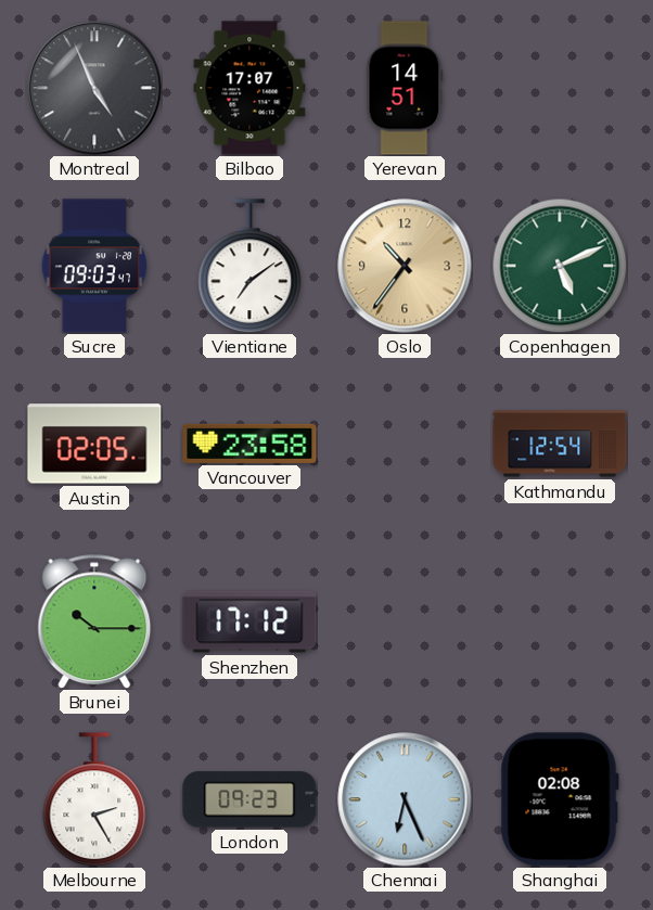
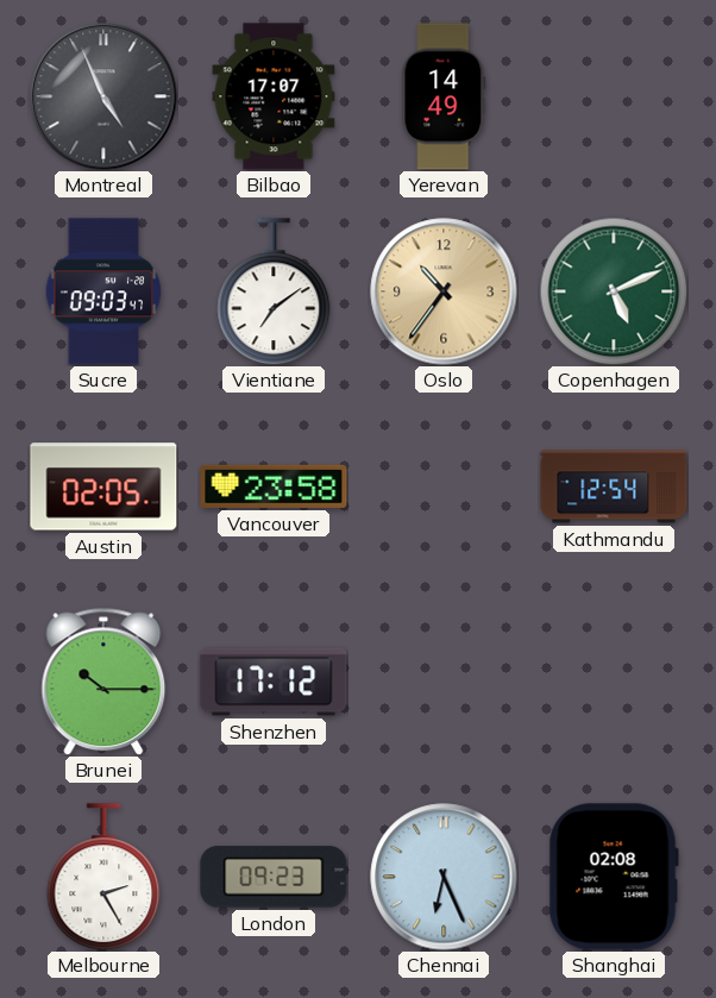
Yerevan: 14:51 -> 14:49 (444, 96)
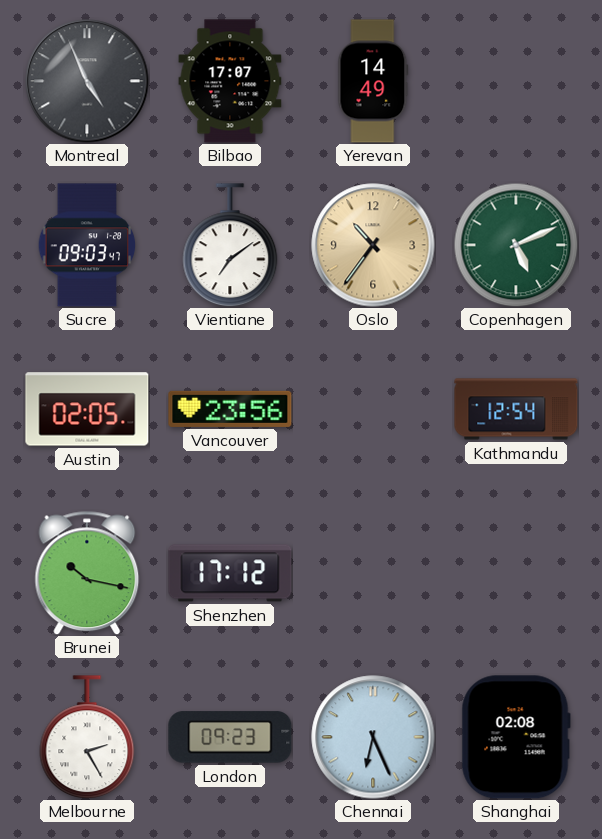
Vancouver: 23:58 -> 23:56 (230, 409)
Brunei: 10:15 -> 10:17 (87, 573)
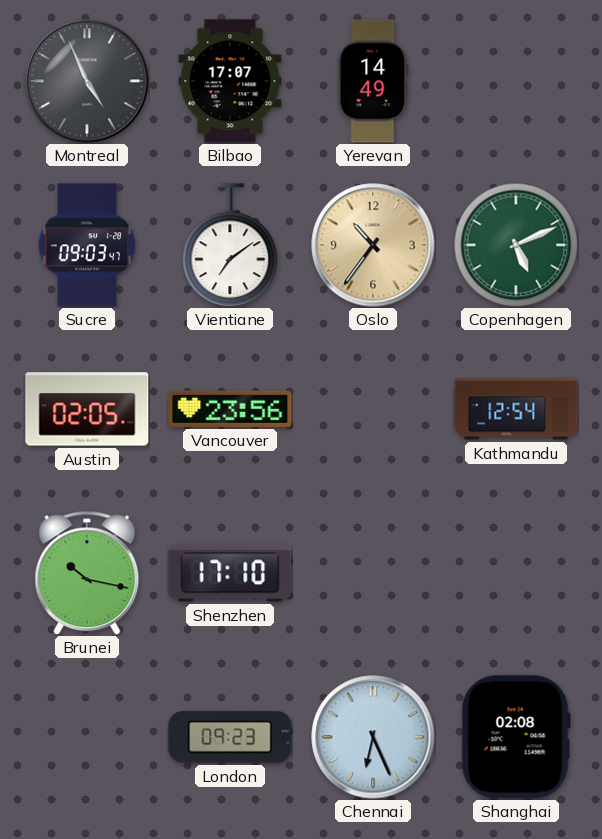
Shenzhen: 17:12 -> 17:10 (230, 573)
Melbourne: 2:25 -> none (87, 737)
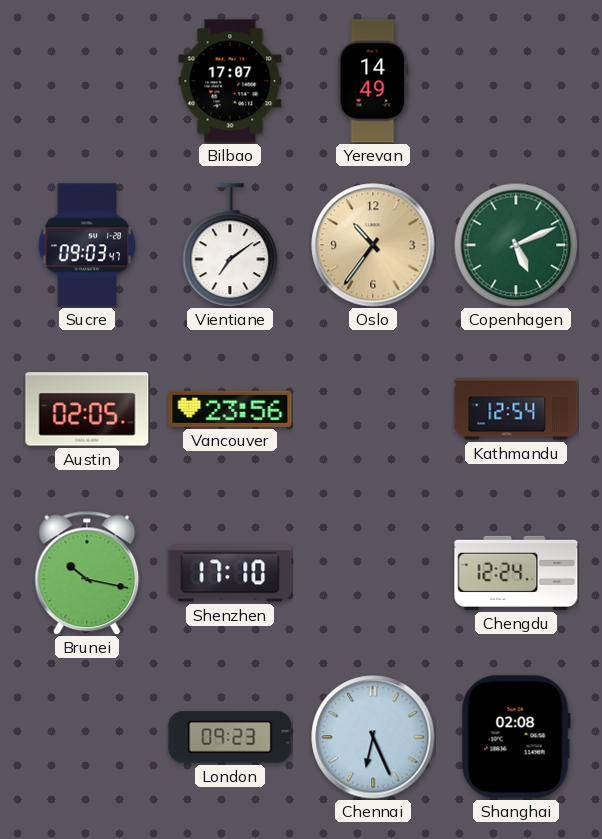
Montreal: 4:56 -> none (87, 81)
Chengdu: none -> 12:24 (516, 573)
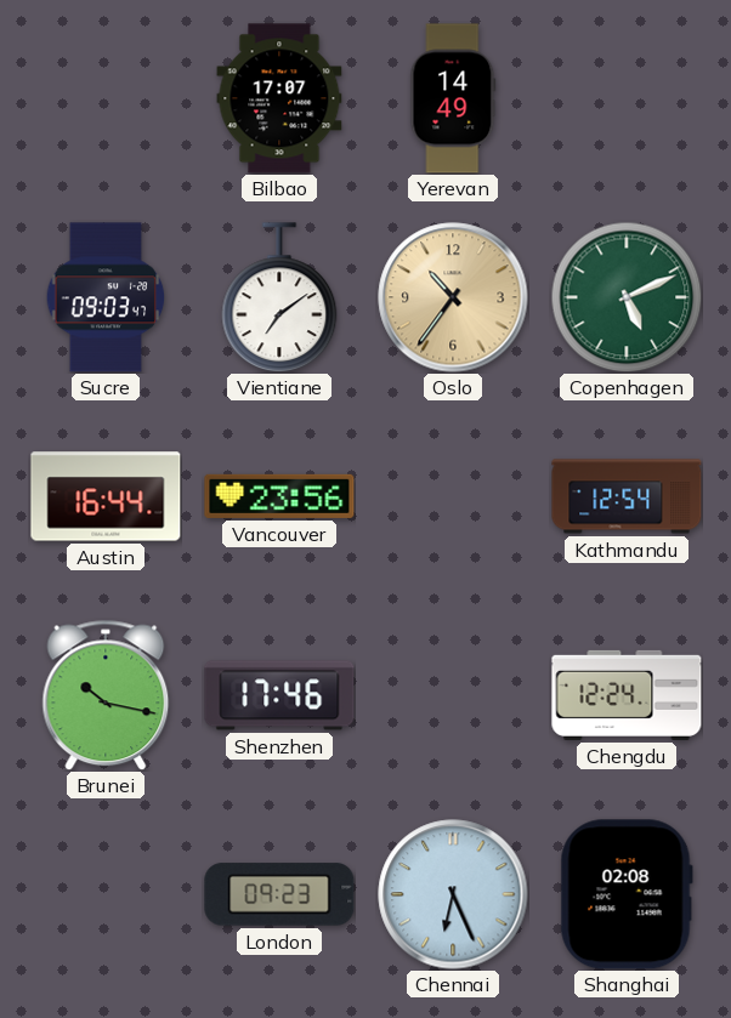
Austin: 02:05 -> 16:44 (106, 496)
Shenzhen: 17:10 -> 17:46 (279, 695)
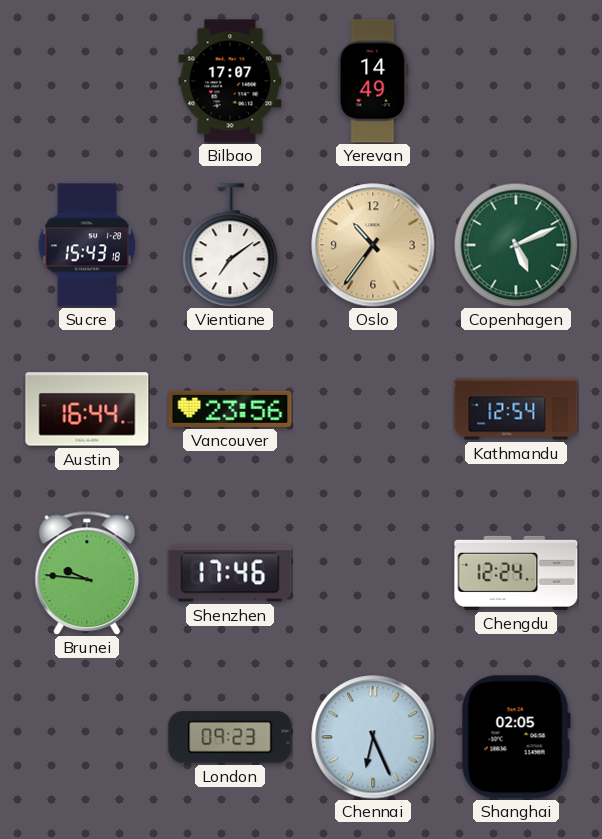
Sucre: 09:03 -> 15:43 (87, 245)
Brunei: 10:17 -> 9:46 (87, 573)
Shanghai: 02:08 -> 02:05 (516, 737)
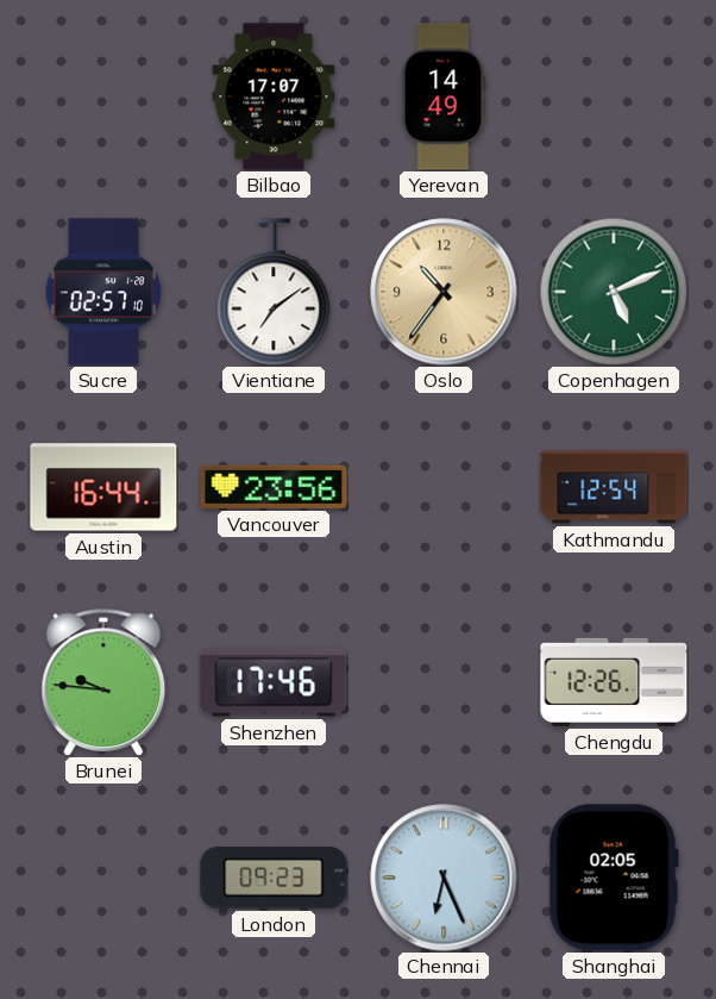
Sucre: 15:43 -> 02:57 (103, 292)
Chengdu: 12:24 -> 12:26 (614, 682)
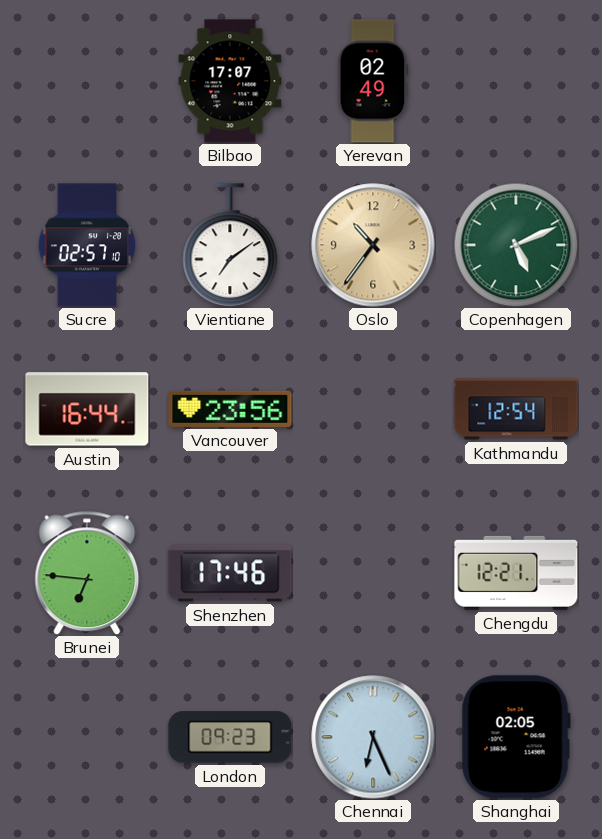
Yerevan: 14:49 -> 02:49 (373, 81)
Brunei: 9:46 -> 6:46 (87, 573)
Chengdu: 12:26 -> 12:21 (516, 573)
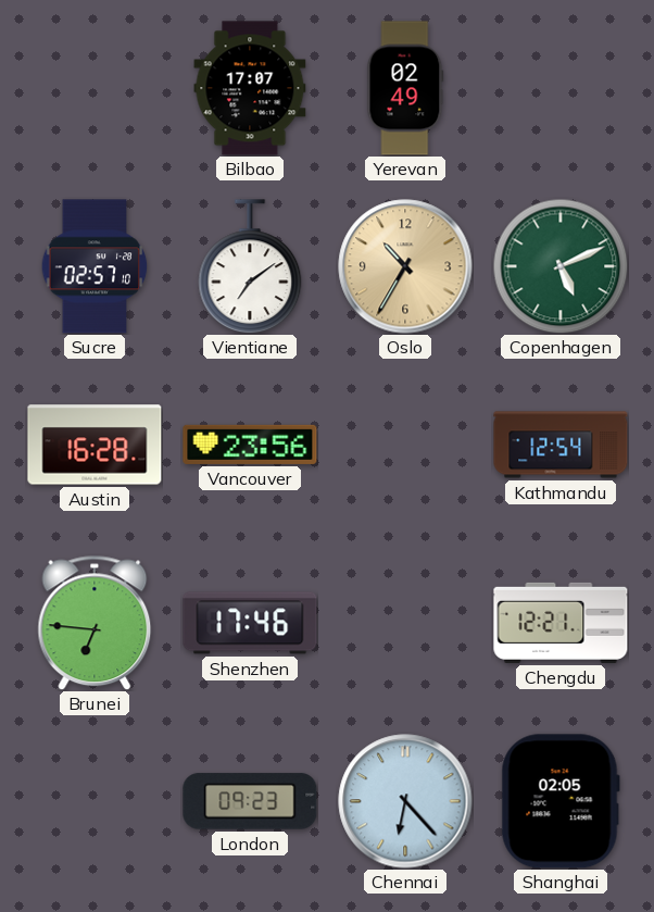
Oslo: 10:36 -> 10:35 (405, 266)
Austin: 16:44 -> 16:28 (95, 445)
Chennai: 6:26 -> 6:23 (405, 801)
